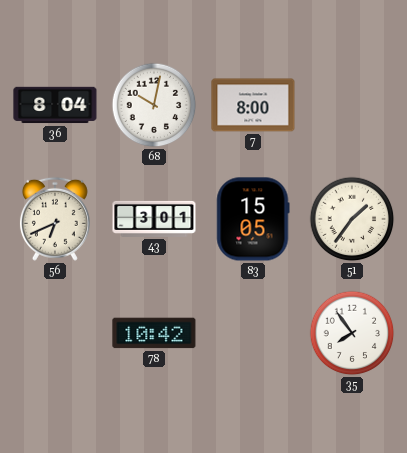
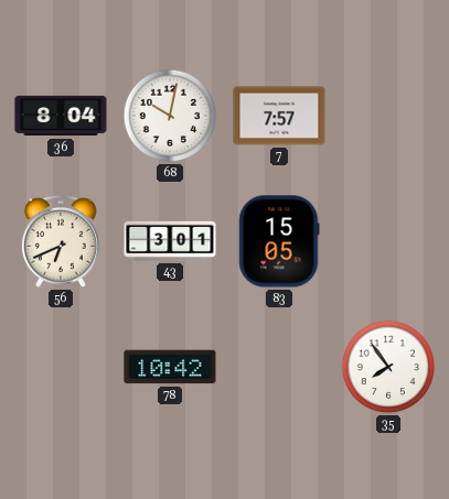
7: 8:00 -> 7:57 (279, 116)
51: 1:36 -> none (352, 219)
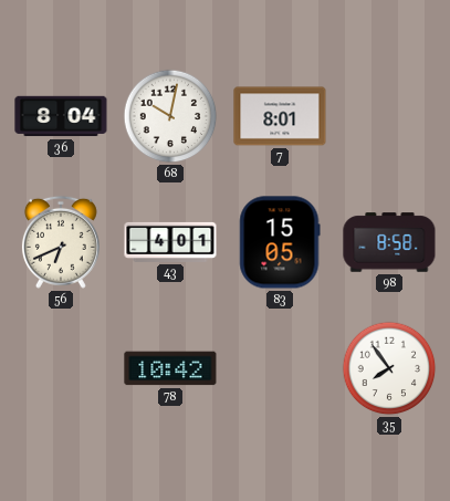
7: 7:57 -> 8:01 (280, 116)
43: 3:01 -> 4:01 (170, 242)
98: none -> 8:58 (389, 242)
